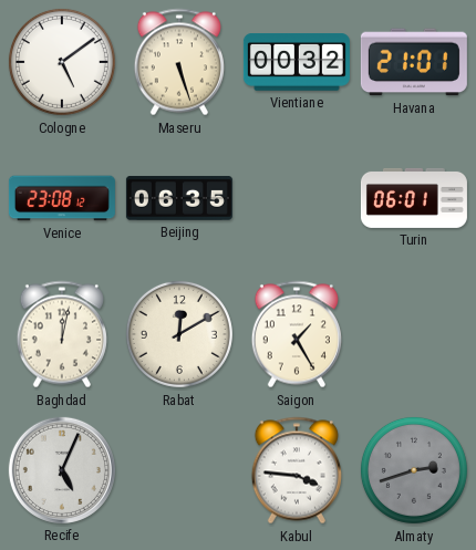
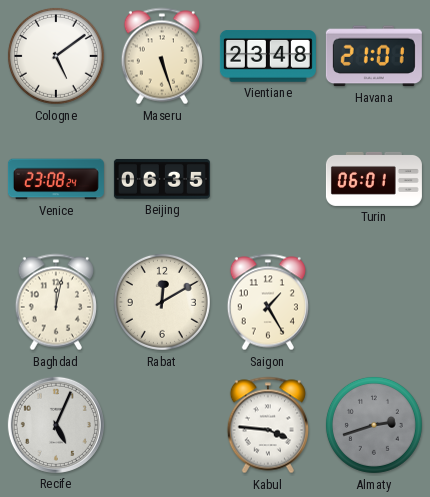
Vientiane: 00:32 -> 23:48 (268, 57)
Venice: 23:08:12 -> 23:08:24 (56, 179)
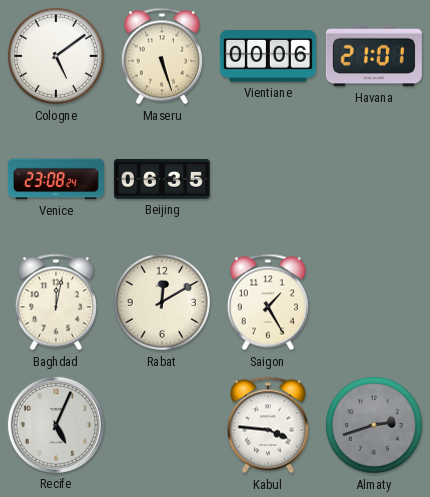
Vientiane: 23:48 -> 00:06 (268, 57)
Turin: 06:01 -> none (374, 179)
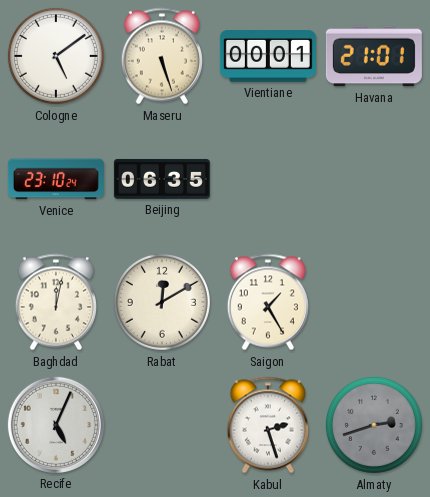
Vientiane: 00:06 -> 00:01 (268, 57)
Venice: 23:08 -> 23:10 (56, 179)
Kabul: 3:46 -> 2:27 (268, 425)
